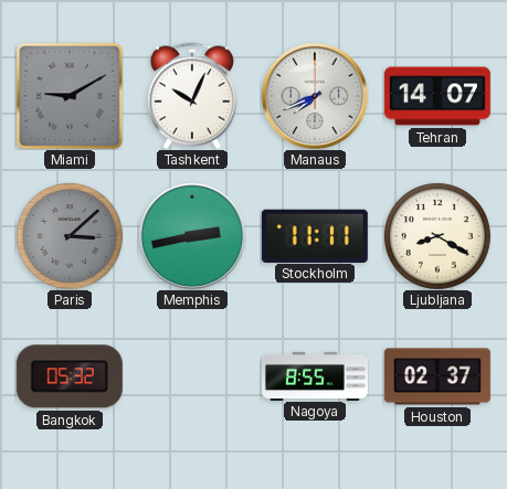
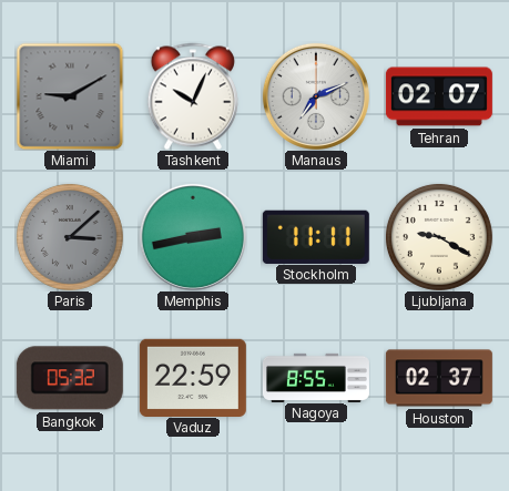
Manaus: 7:41 -> 7:11 (316, 96)
Tehran: 14:07 -> 02:07 (439, 96)
Ljubljana: 8:20 -> 9:20 (439, 237)
Vaduz: none -> 22:59 (193, 377)
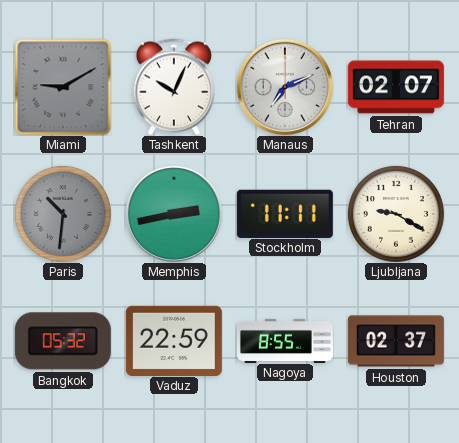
Paris: 3:08 -> 10:31 (63, 214)
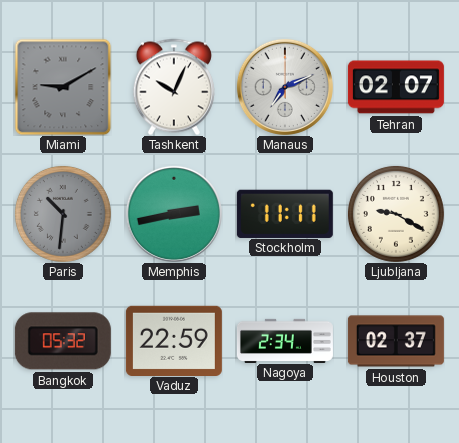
Nagoya: 8:55 -> 2:34 (285, 340)
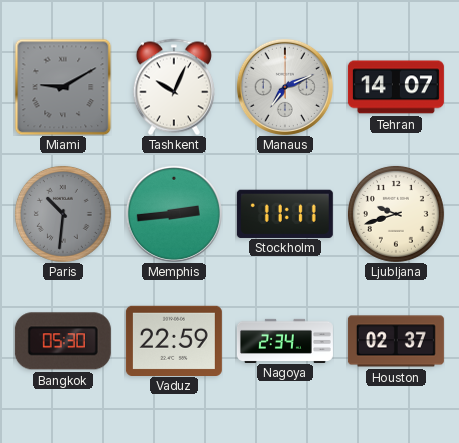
Tehran: 02:07 -> 14:07 (396, 87)
Memphis: 2:43 -> 2:44 (174, 214)
Ljubljana: 9:20 -> 9:42 (396, 214)
Bangkok: 05:32 -> 05:30 (63, 341)
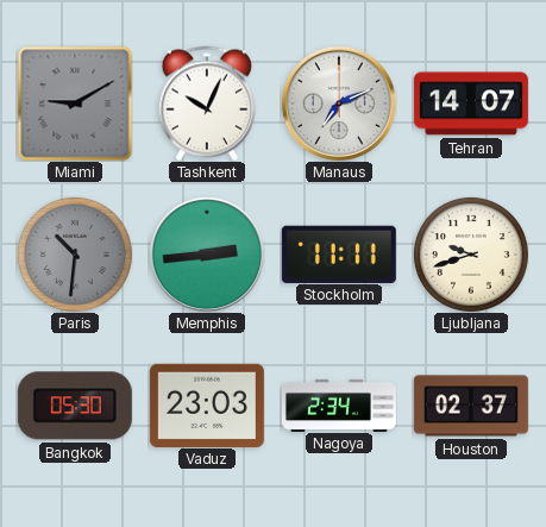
Vaduz: 22:59 -> 23:03 (207, 404)
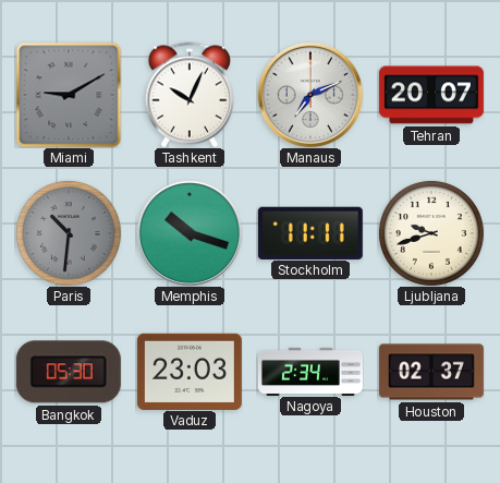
Tehran: 14:07 -> 20:07 (431, 95)
Memphis: 2:44 -> 10:18 (190, 233)
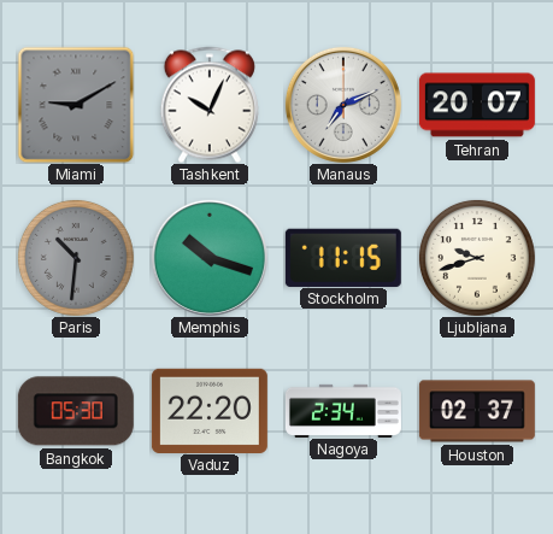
Stockholm: 11:11 -> 11:15 (343, 257)
Vaduz: 23:03 -> 22:20 (210, 410)
